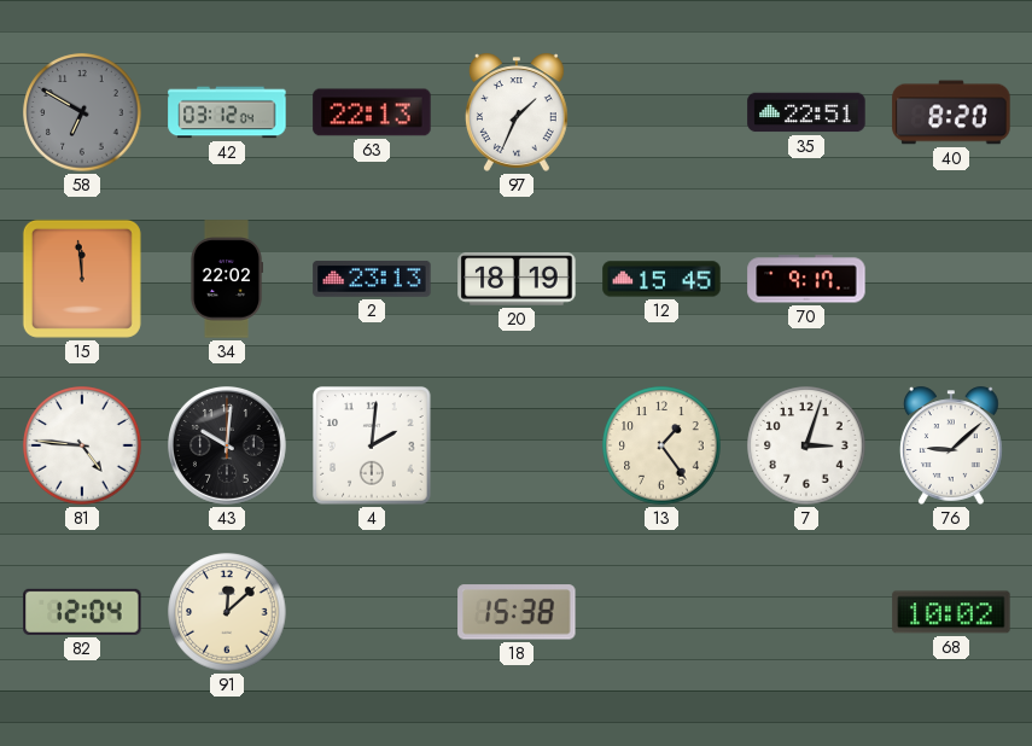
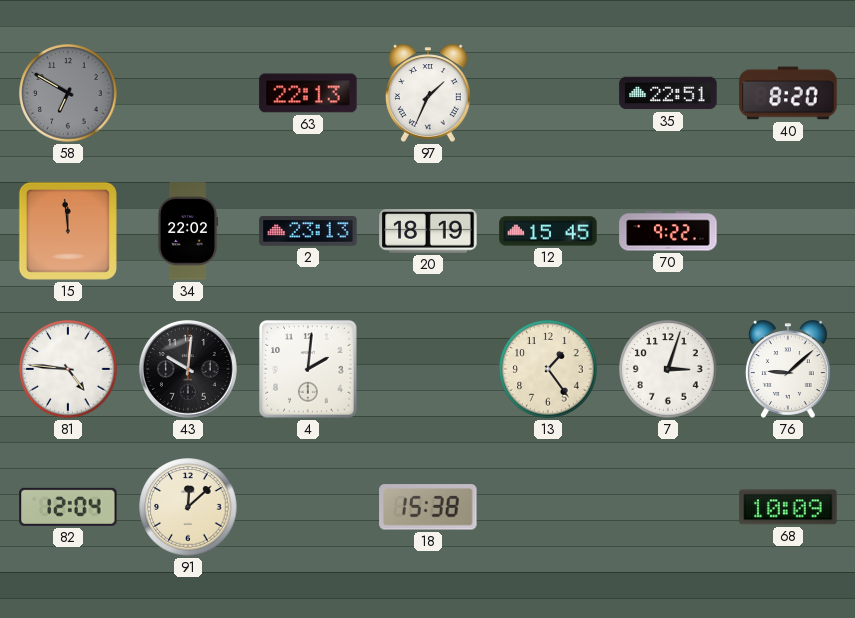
42: 03:12 -> none (227, 112)
70: 9:17 -> 9:22 (668, 231)
68: 10:02 -> 10:09 (788, 507)
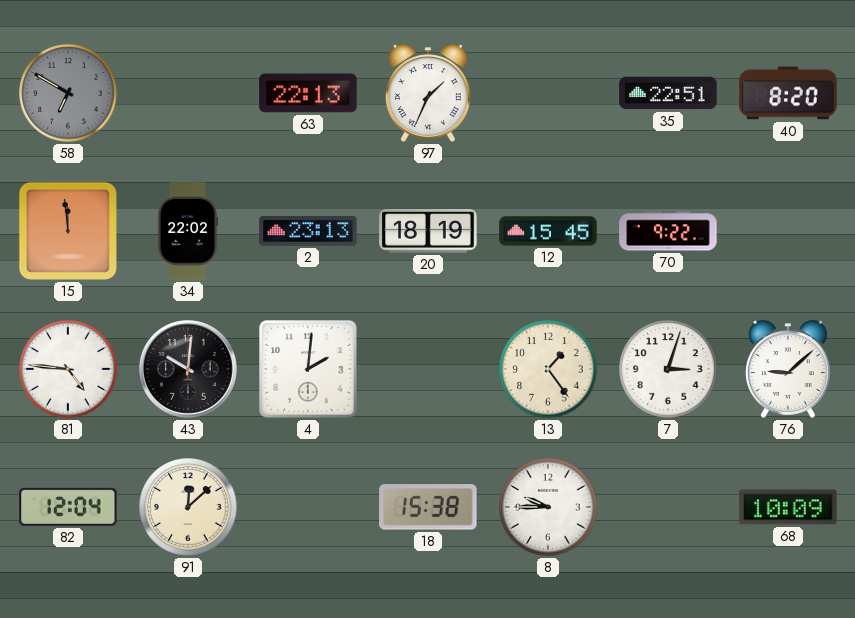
8: none -> 9:45 (548, 507)
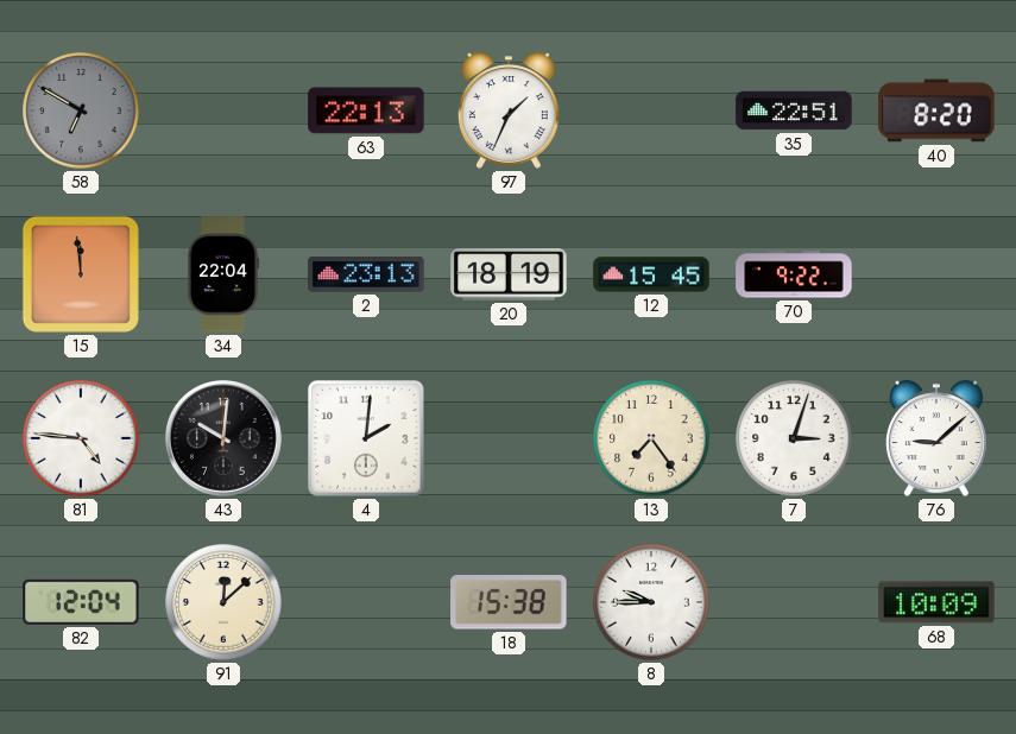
34: 22:02 -> 22:04 (223, 274)
13: 1:24 -> 7:24 (651, 438)
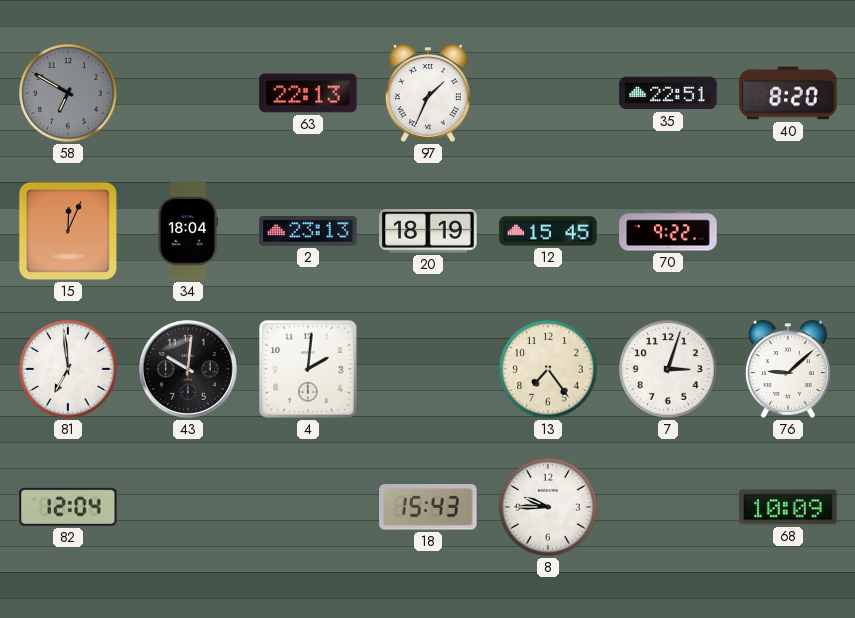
15: 11:59 -> 12:04 (68, 231)
34: 22:04 -> 18:04 (188, 231)
81: 4:46 -> 6:59 (68, 369)
91: 12:08 -> none (223, 602)
18: 15:38 -> 15:43 (428, 507)
